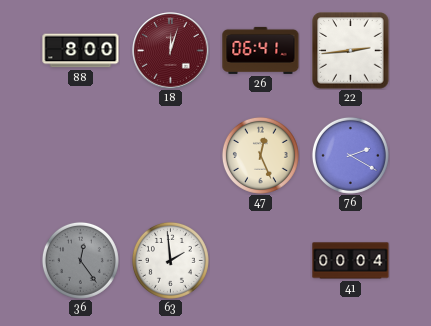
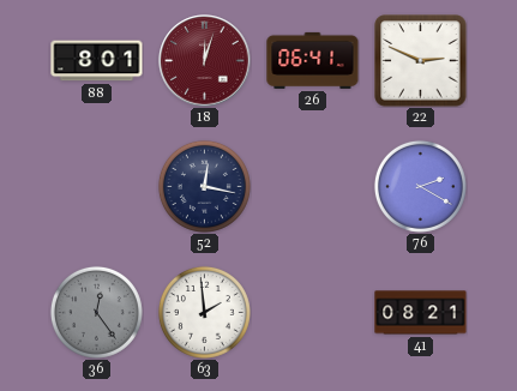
88: 8:00 -> 8:01 (97, 61)
22: 2:44 -> 2:49 (421, 61)
52: none -> 12:17 (204, 186)
47: 12:26 -> none (260, 155)
41: 00:04 -> 08:21 (421, 313)
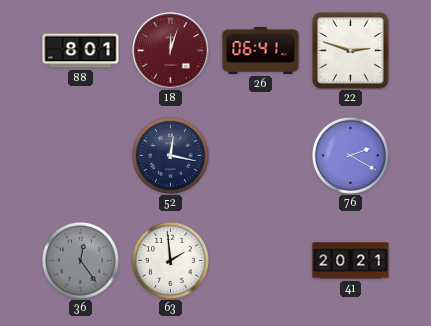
22: 2:49 -> 2:48 (351, 51)
41: 08:21 -> 20:21 (351, 261)
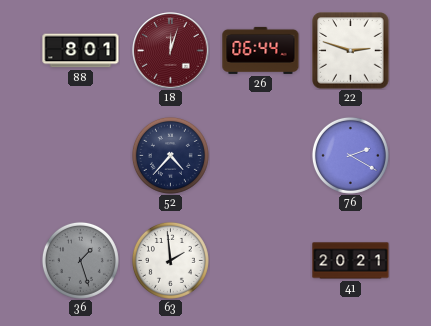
26: 06:41 -> 06:44 (261, 50)
52: 12:17 -> 4:37 (170, 155)
36: 12:24 -> 1:27 (80, 260)
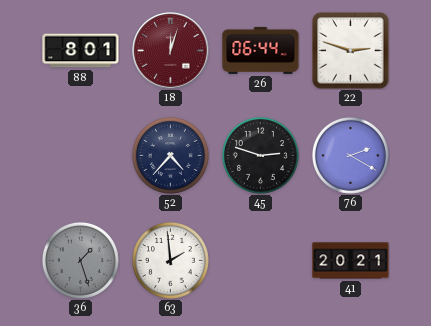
45: none -> 2:48 (260, 155)
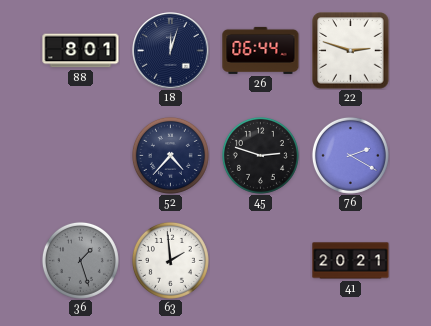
18 dial: burgundy -> navy (171, 51)
